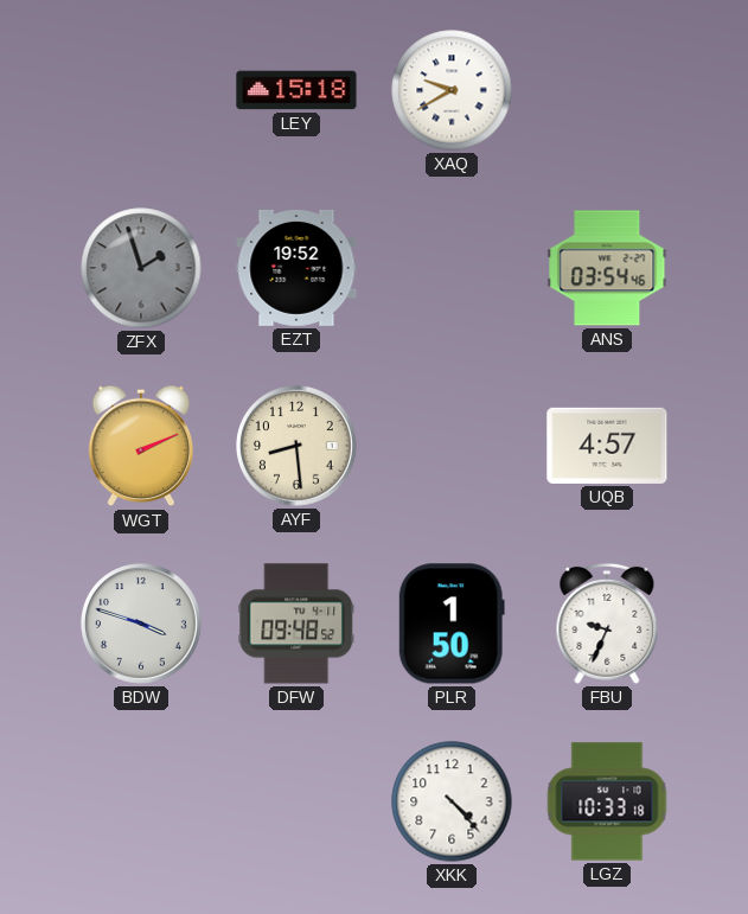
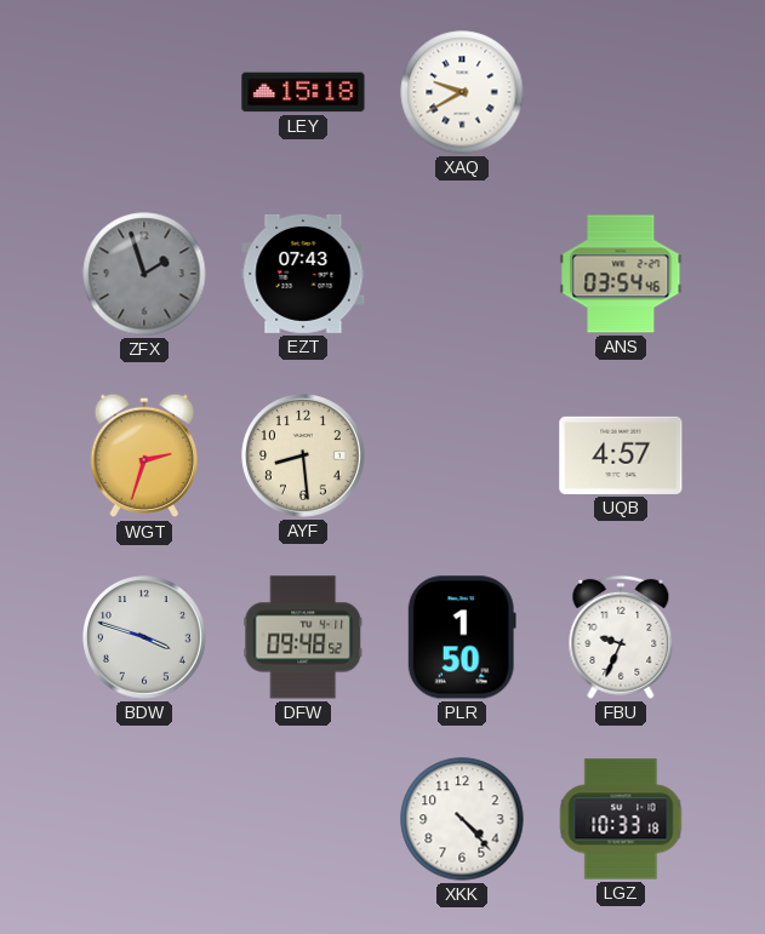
EZT: 19:52 -> 07:43 (303, 274)
WGT: 2:11 -> 2:33 (144, 455)
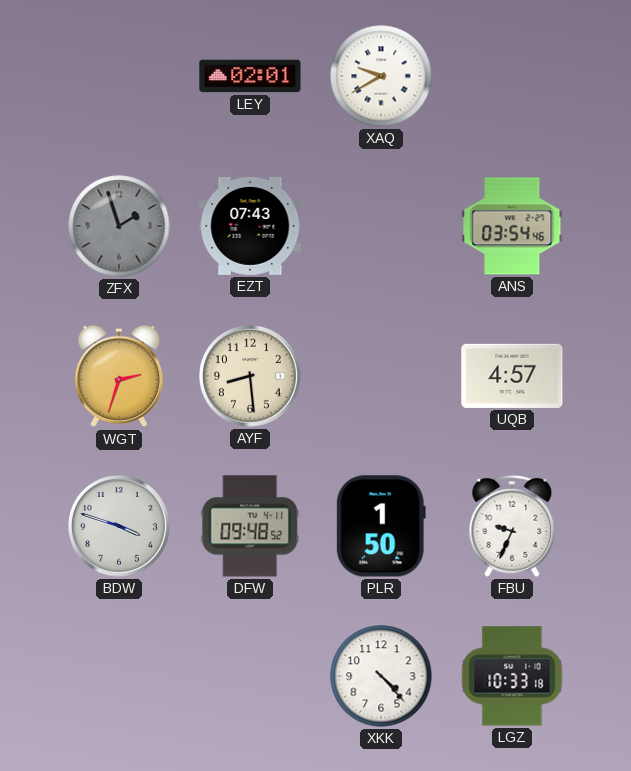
LEY: 15:18 -> 02:01 (250, 76)
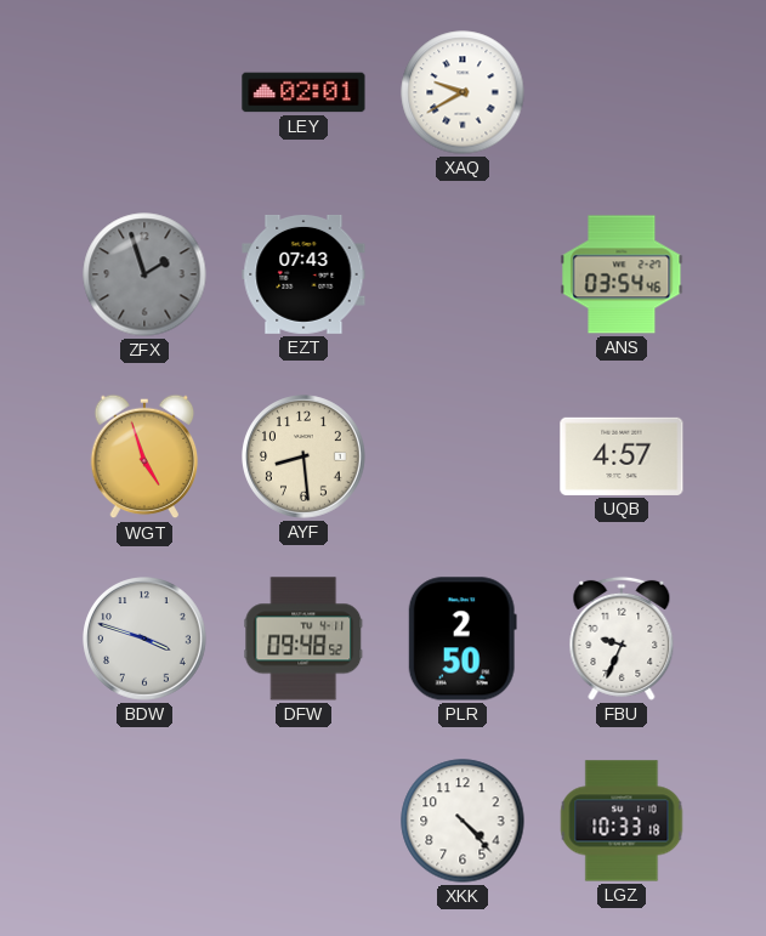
WGT: 2:33 -> 4:57 (144, 456)
PLR: 1:50 -> 2:50 (463, 639)
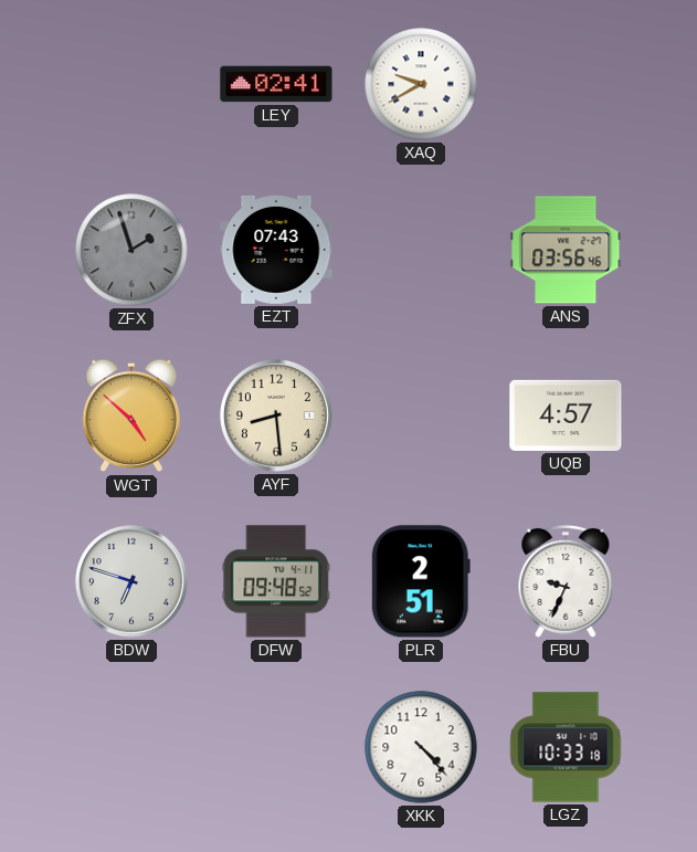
LEY: 02:01 -> 02:41 (276, 84)
ANS: 03:54 -> 03:56 (566, 250)
WGT: 4:57 -> 4:52 (131, 416)
BDW: 3:48 -> 6:48 (133, 582)
PLR: 2:50 -> 2:51 (421, 581)
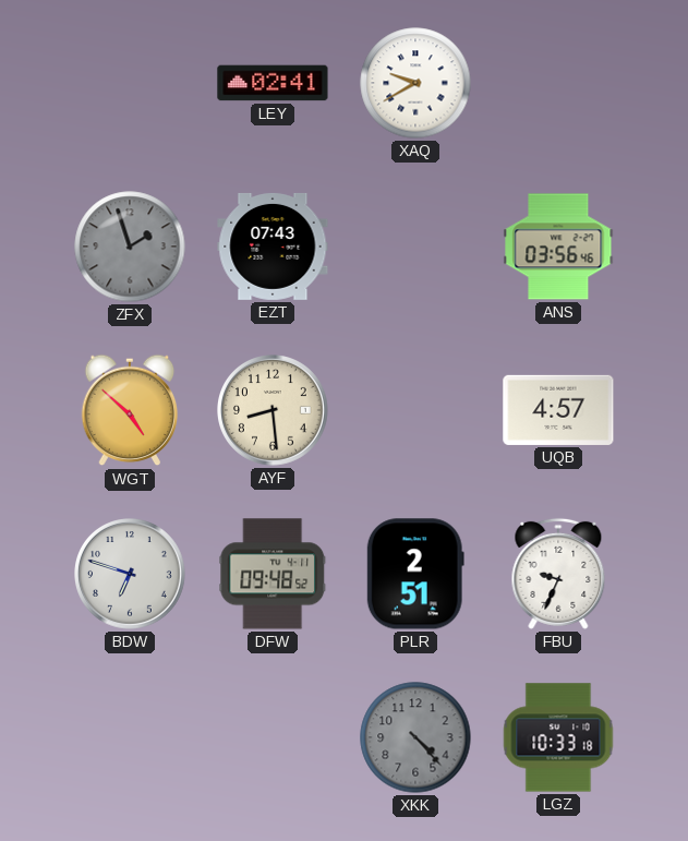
XKK dial: white -> grey (415, 737)
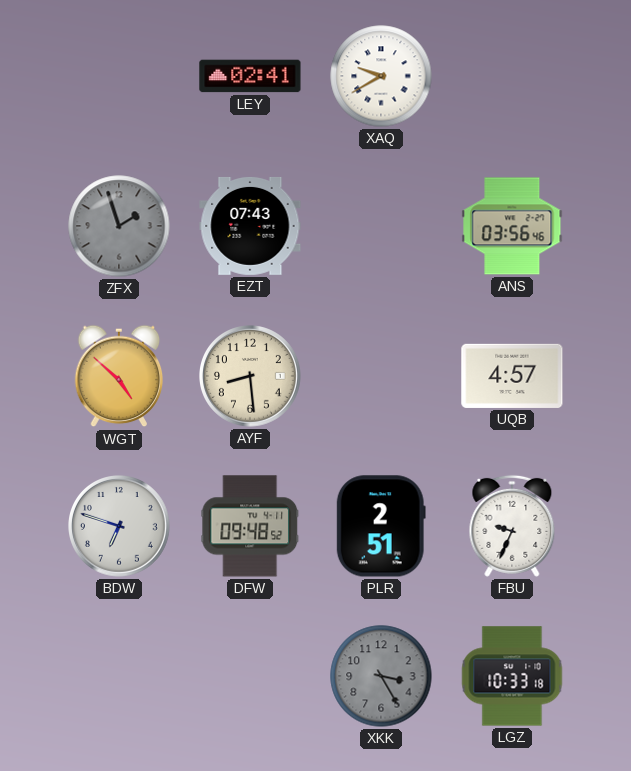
XKK: 4:23 -> 3:25 (381, 676)
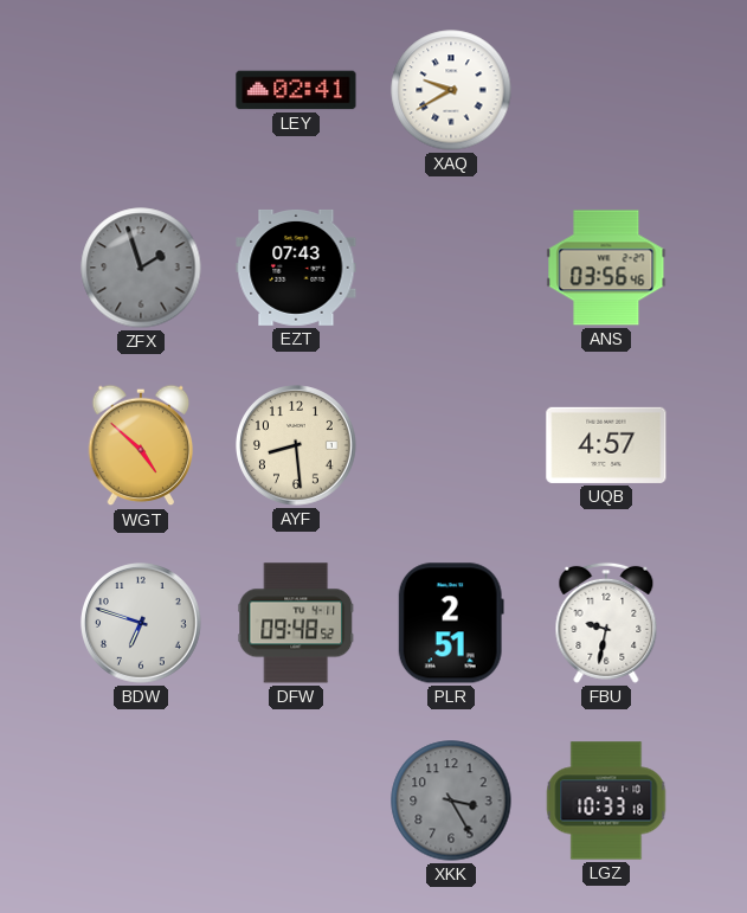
FBU: 9:34 -> 9:32 (606, 623)
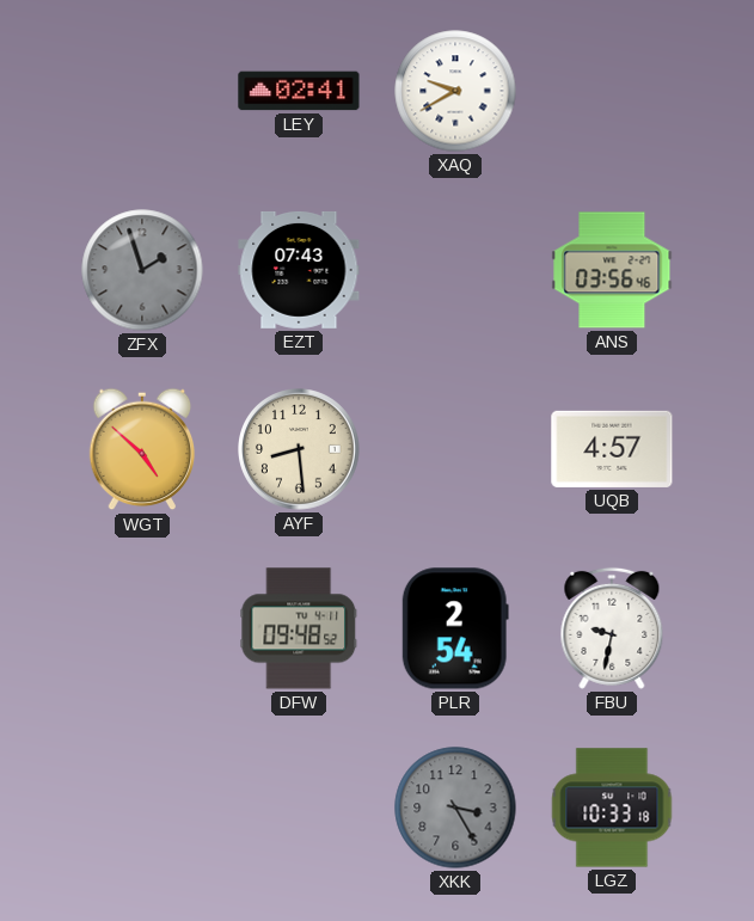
BDW: 6:48 -> none (142, 624)
PLR: 2:51 -> 2:54 (455, 628)
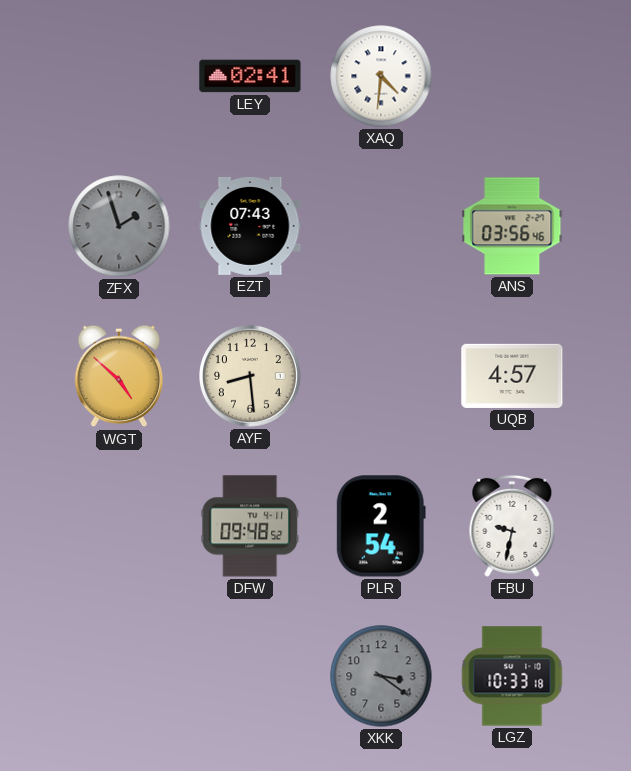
XAQ: 9:40 -> 4:31 (381, 76)
XKK: 3:25 -> 3:21 (381, 676)
